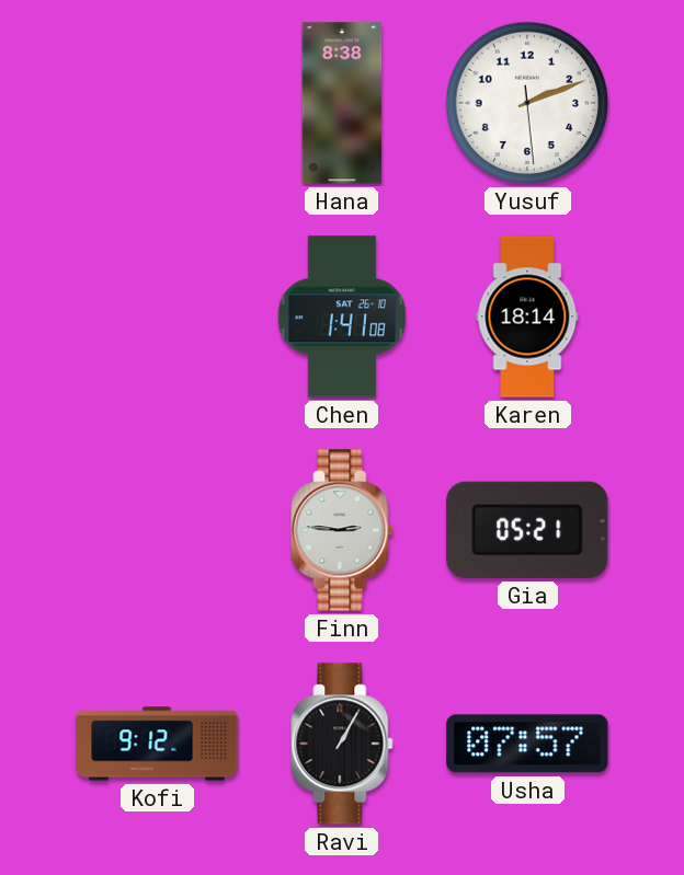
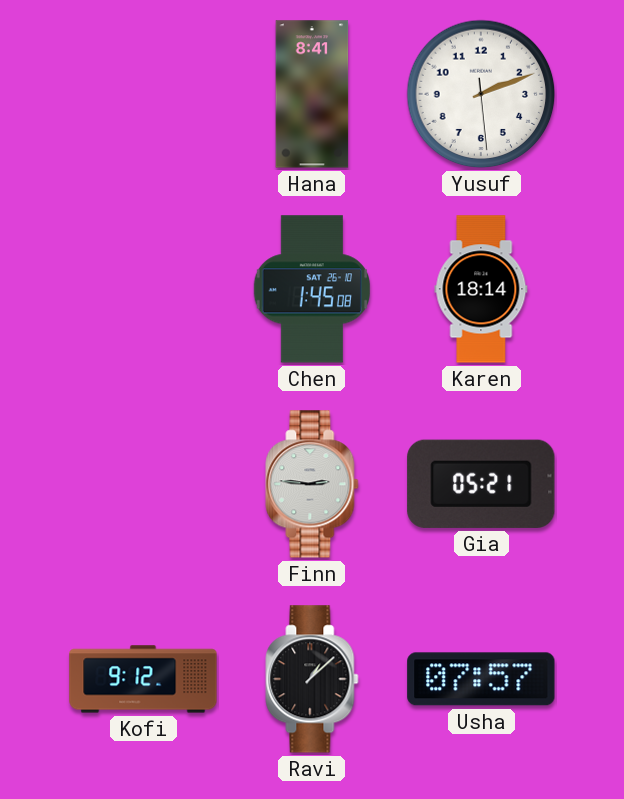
Hana: 8:38 -> 8:41 (312, 94)
Chen: 1:41 -> 1:45 (311, 289)
Ravi: 1:05 -> 1:08 (312, 679)
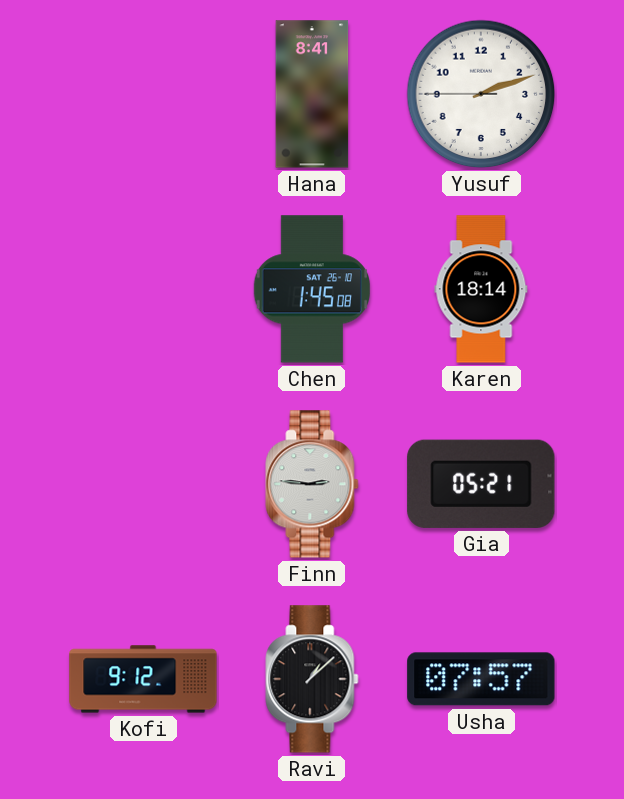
Yusuf: 2:11:29 -> 2:11:45 (481, 94)
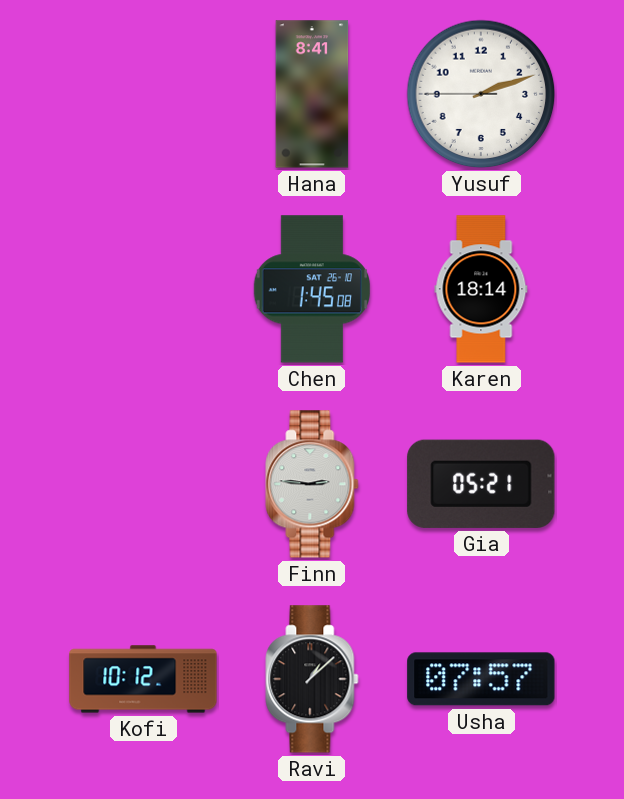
Kofi: 9:12 -> 10:12 (143, 679)
